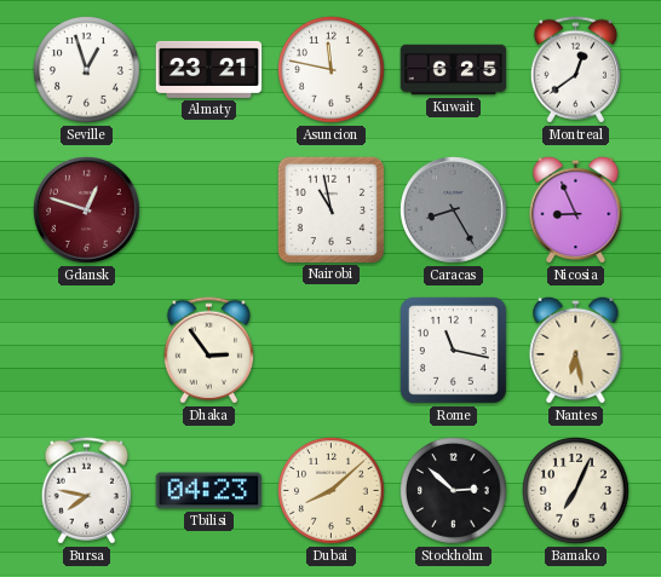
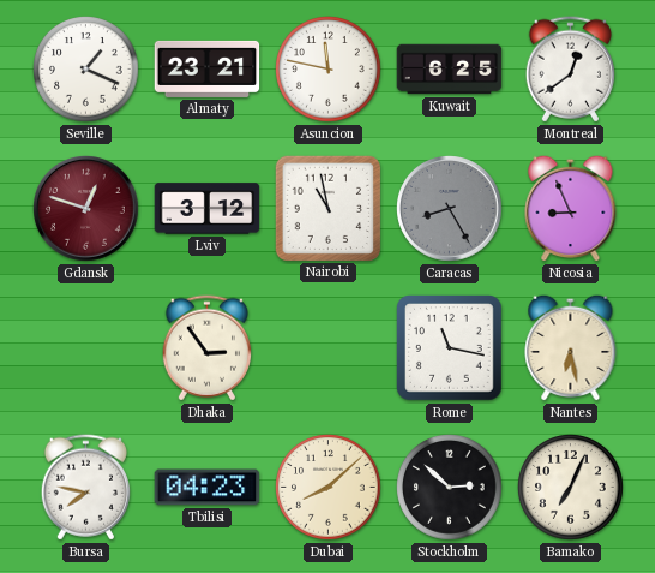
Seville: 12:57 -> 1:19 (86, 70)
Lviv: none -> 3:12 (208, 209)
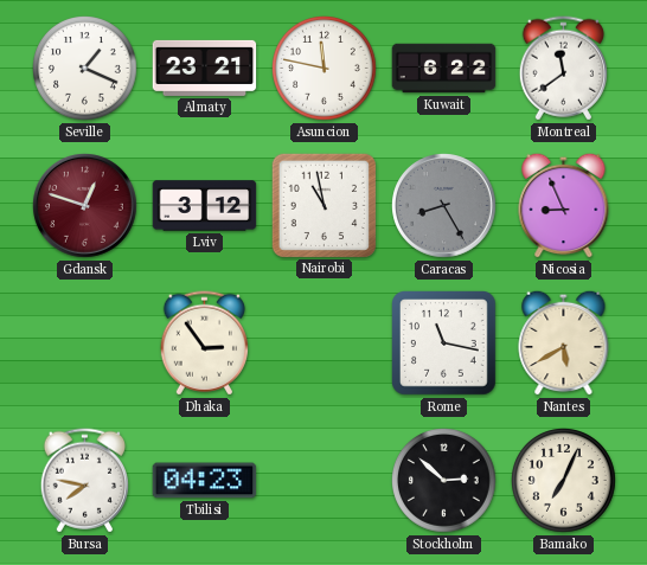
Kuwait: 6:25 -> 6:22 (444, 69)
Montreal: 12:39 -> 11:39 (563, 69)
Nantes: 6:28 -> 5:40 (564, 342)
Dubai: 8:08 -> none (329, 488)
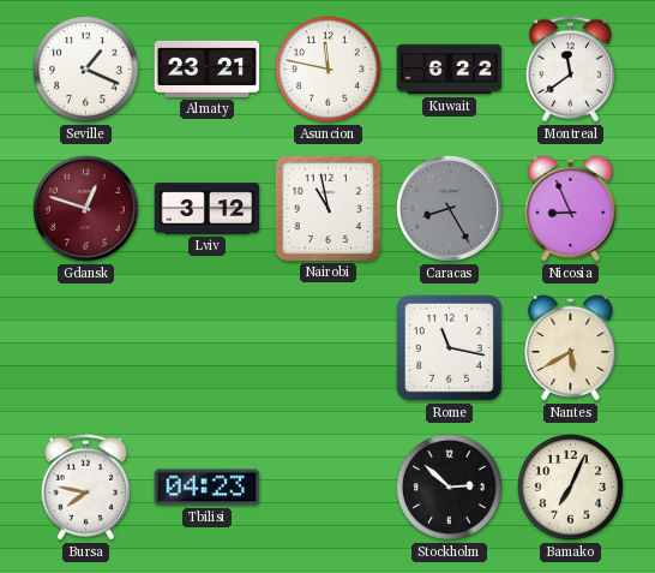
Dhaka: 2:54 -> none (204, 344)
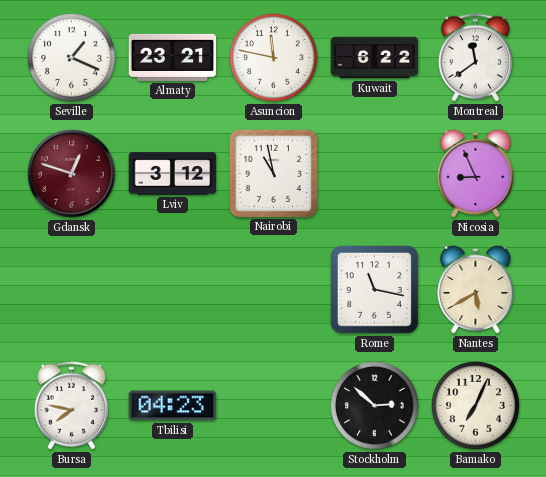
Caracas: 8:25 -> none (450, 209)
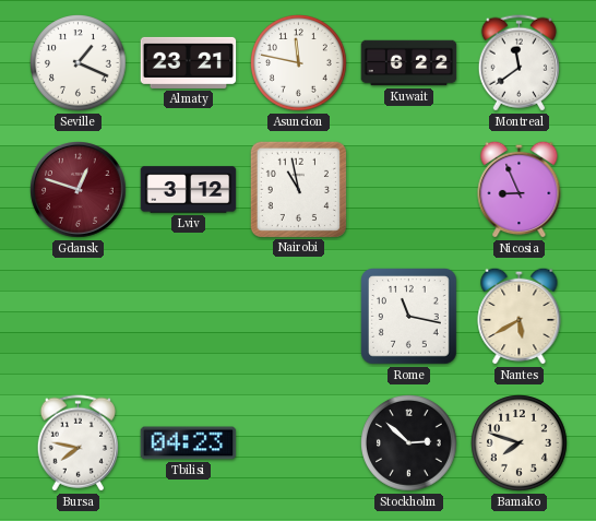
Bamako: 7:04 -> 7:48 (520, 443)
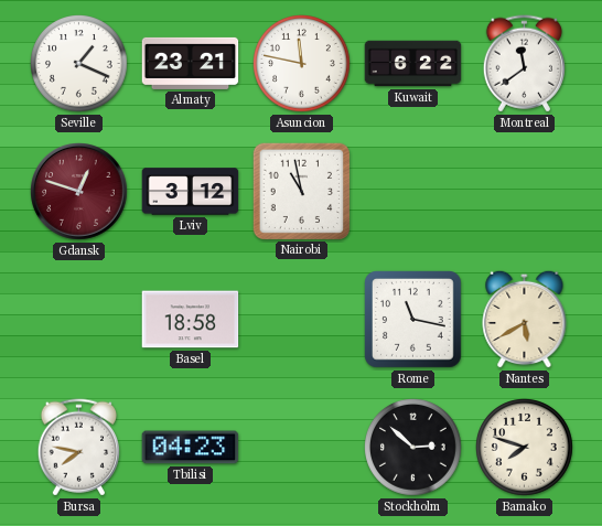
Nicosia: 8:56 -> none (520, 189)
Basel: none -> 18:58 (191, 320)
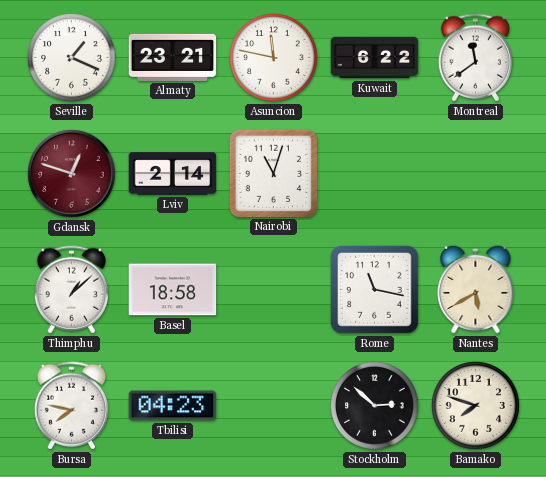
Lviv: 3:12 -> 2:14 (173, 174)
Nairobi: 10:58 -> 11:03 (273, 173)
Thimphu: none -> 1:08 (71, 290)
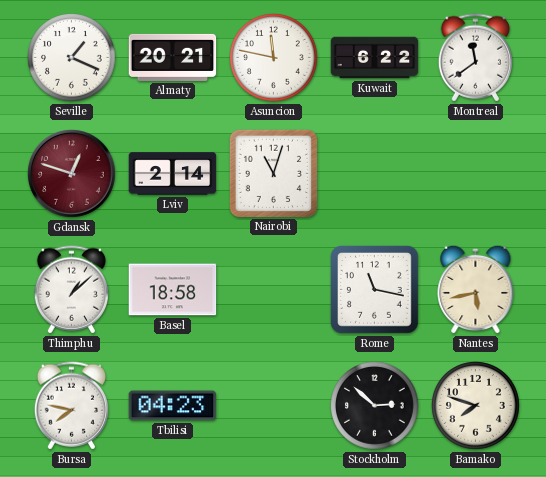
Almaty: 23:21 -> 20:21 (173, 57)
Nantes: 5:40 -> 5:43 (476, 289)
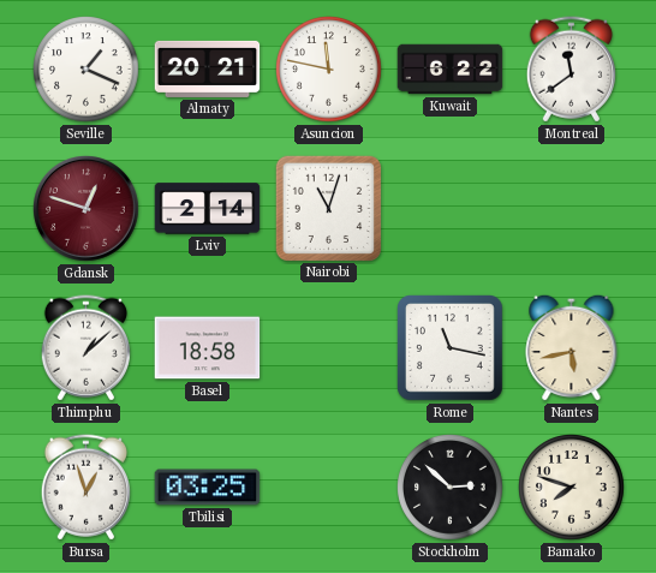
Bursa: 7:47 -> 12:57 (85, 488)
Tbilisi: 04:23 -> 03:25 (208, 488)
